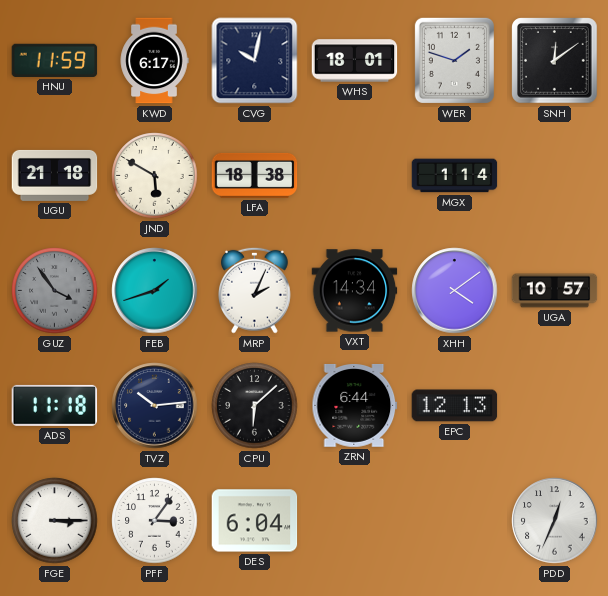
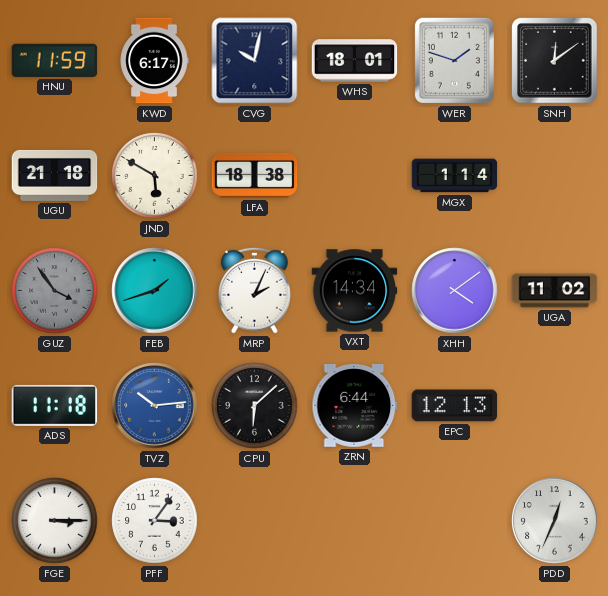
UGA: 10:57 -> 11:02 (555, 291)
TVZ dial: navy -> blue (155, 406)
DES: 6:04 -> none (255, 521)
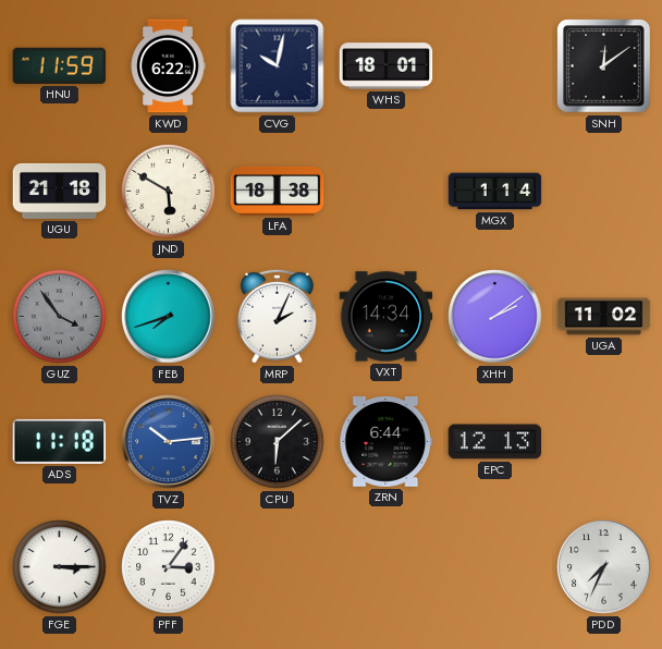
KWD: 6:17 -> 6:22 (168, 66)
WER: 1:48 -> none (454, 60)
FEB: 1:42 -> 7:42 (169, 317)
XHH: 4:09 -> 2:09 (495, 317)
PDD: 12:34 -> 7:34 (604, 567)
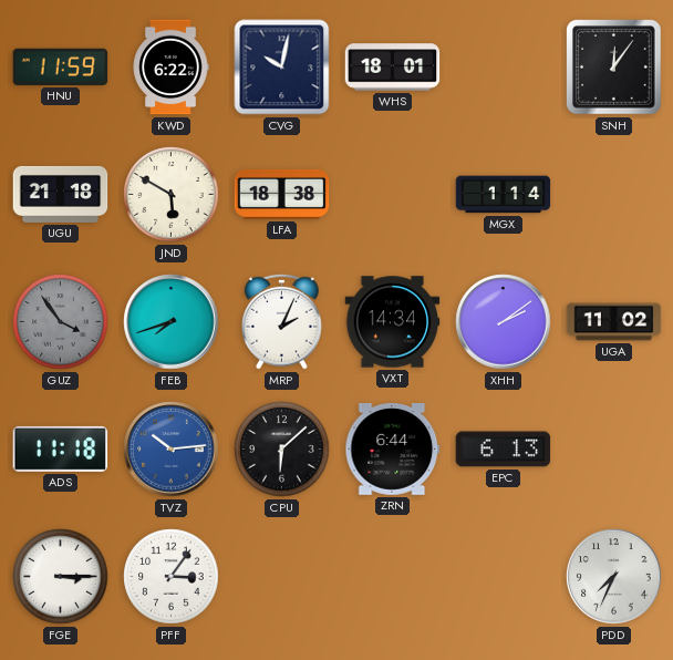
SNH: 12:09 -> 12:06 (614, 68)
EPC: 12:13 -> 6:13 (504, 450)
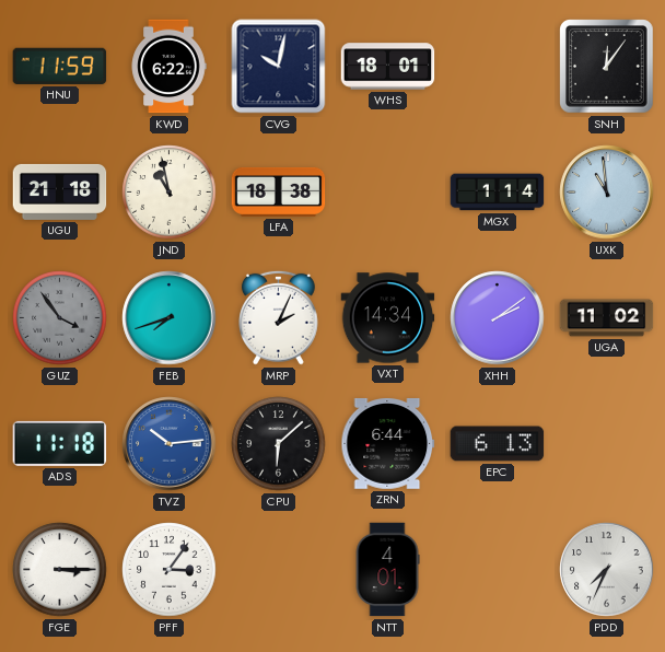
JND: 5:50 -> 10:58 (170, 193)
UXK: none -> 10:59 (607, 193)
NTT: none -> 4:01 (387, 570)
